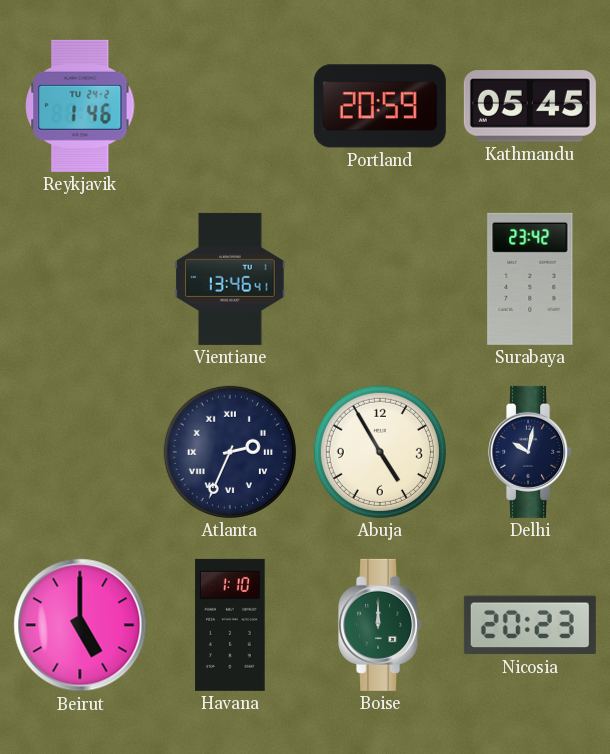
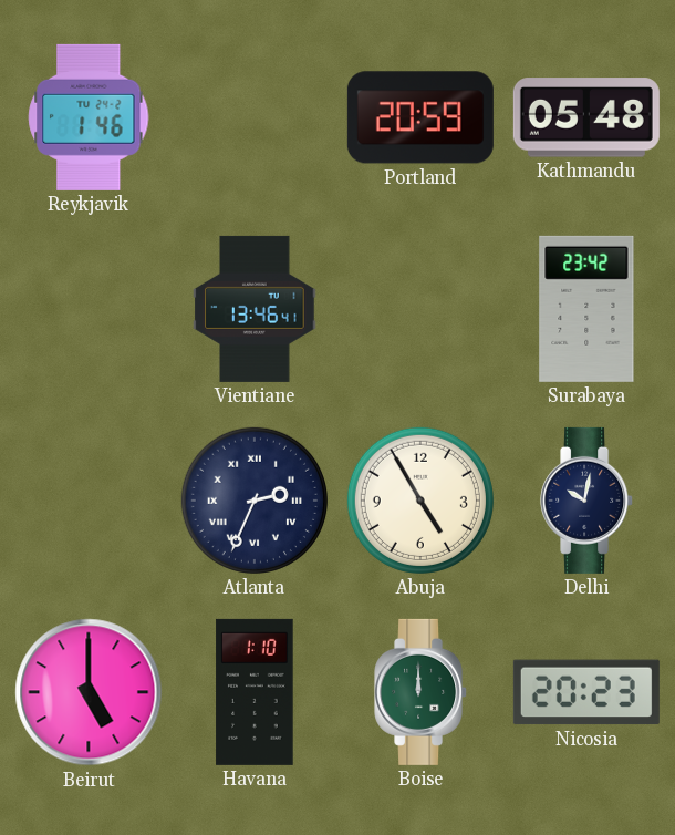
Kathmandu: 05:45 -> 05:48 (586, 117)
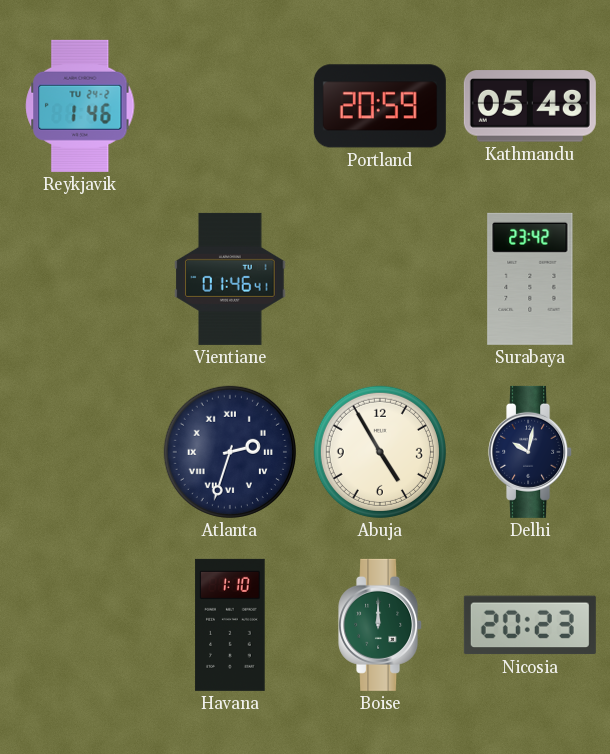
Vientiane: 13:46 -> 01:46 (230, 279)
Atlanta: 2:34 -> 2:33 (230, 452)
Beirut: 5:00 -> none (89, 692)
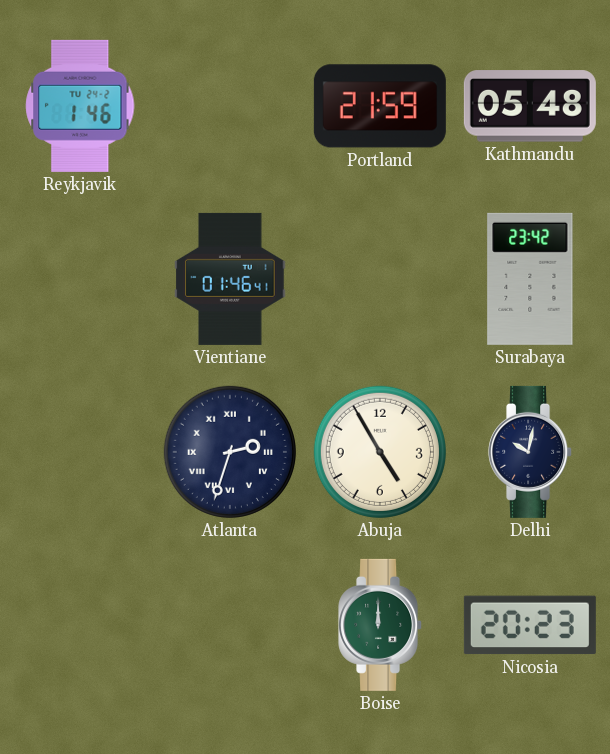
Portland: 20:59 -> 21:59 (380, 106)
Havana: 1:10 -> none (230, 625)
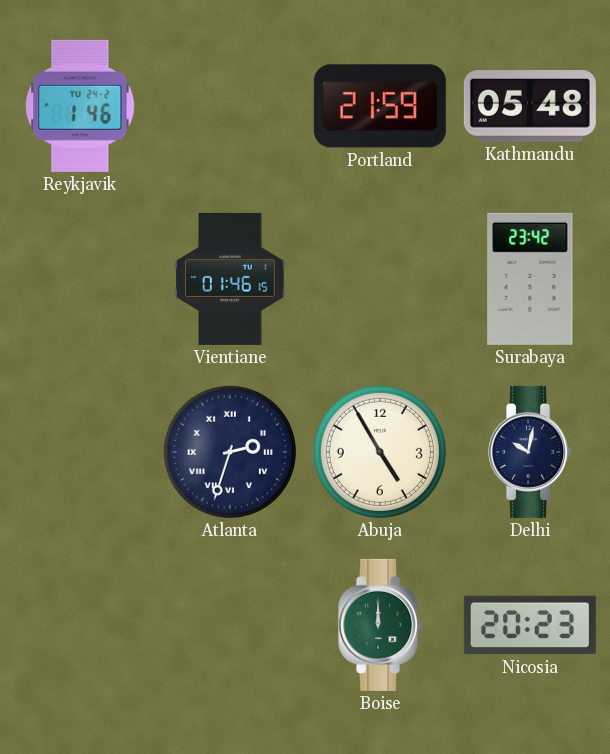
Vientiane: 01:46:41 -> 01:46:15 (230, 279)
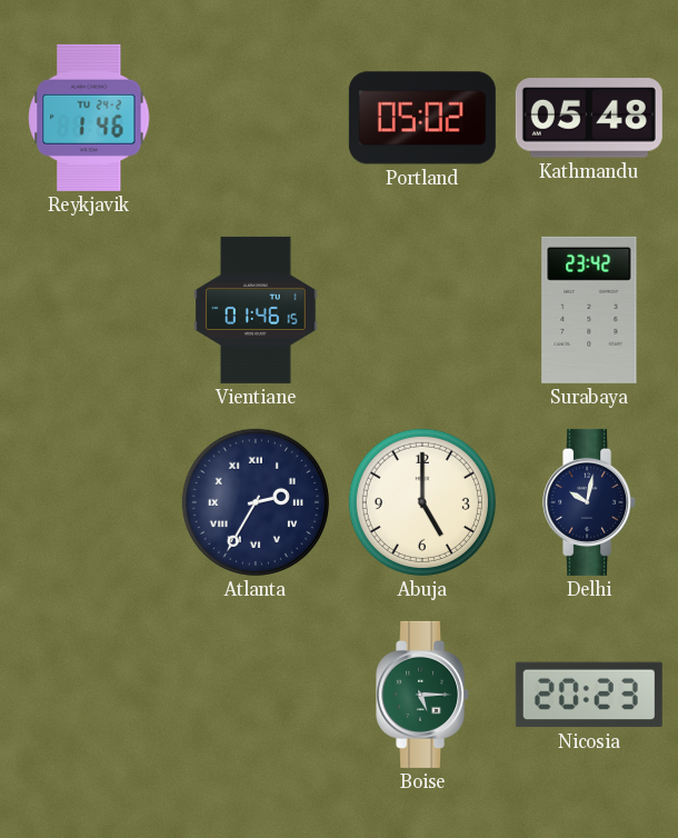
Portland: 21:59 -> 05:02 (422, 118)
Atlanta: 2:33 -> 2:35 (256, 502)
Abuja: 4:55 -> 5:00 (422, 502)
Boise: 12:00 -> 5:15 (423, 695)
